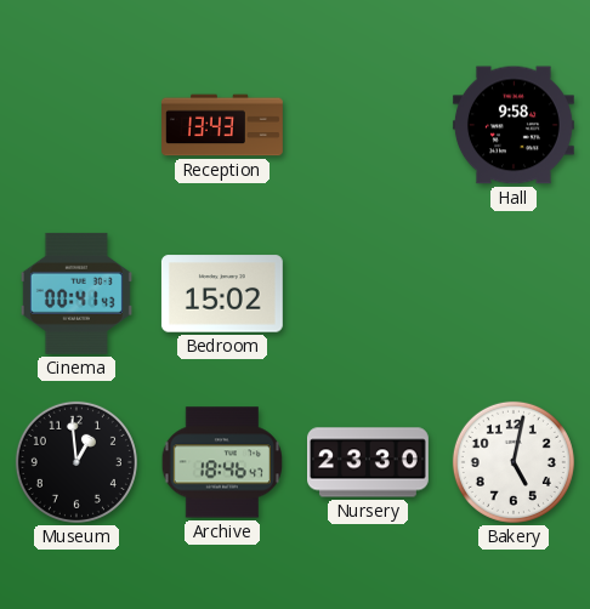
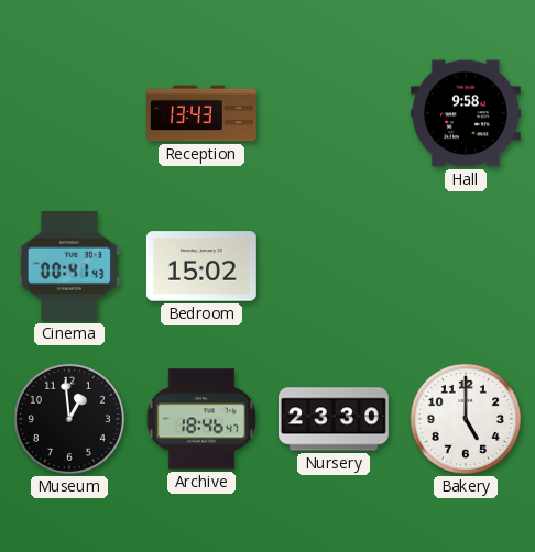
Bakery: 5:02 -> 5:00 (466, 419)
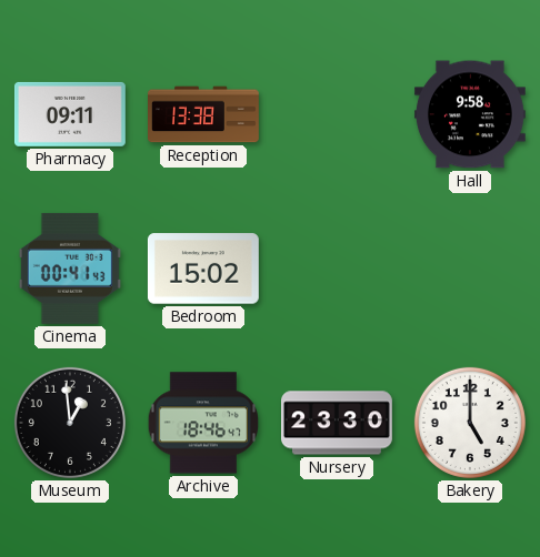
Pharmacy: none -> 09:11 (70, 114)
Reception: 13:43 -> 13:38 (204, 114)
